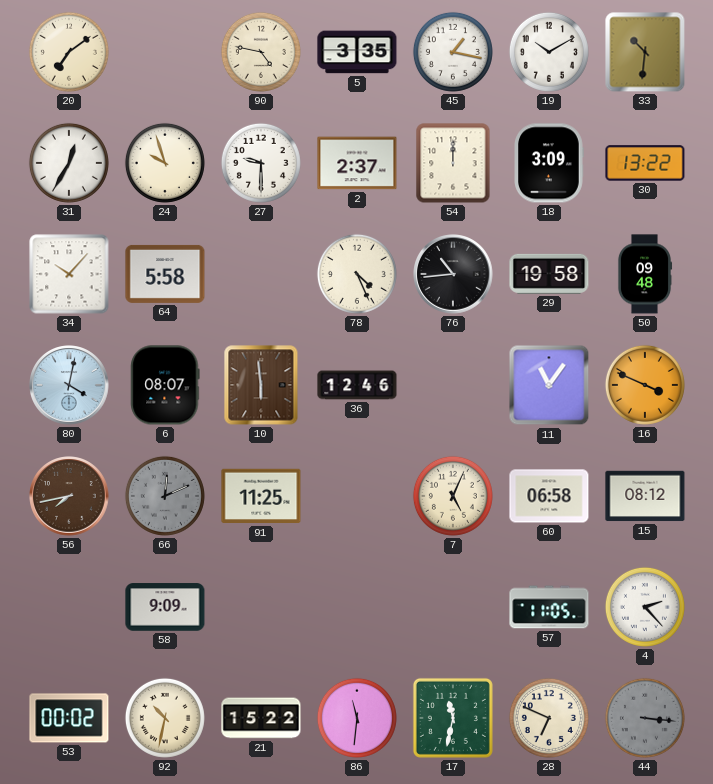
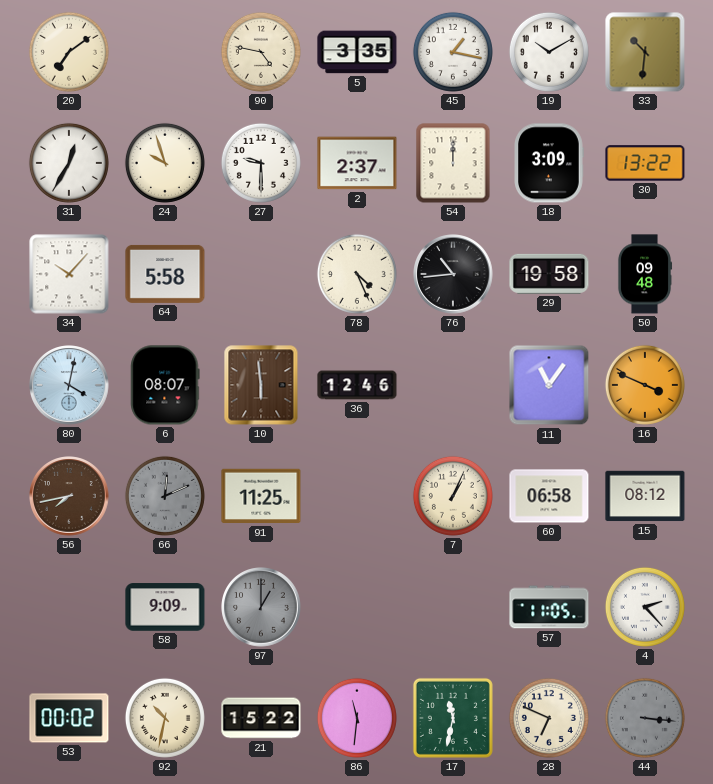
7: 5:04 -> 1:04 (453, 496)
97: none -> 1:00 (261, 607)
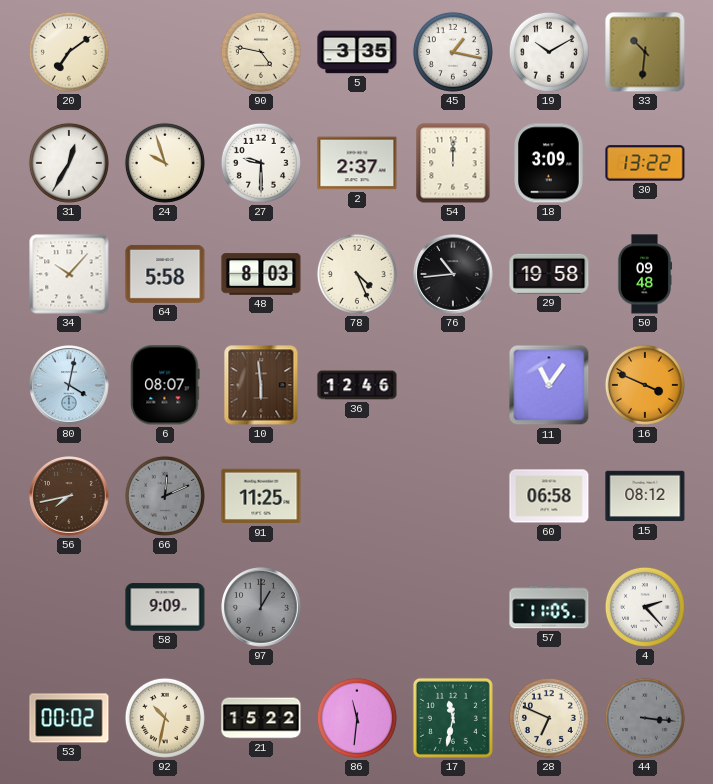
48: none -> 8:03 (261, 274)
7: 1:04 -> none (453, 496)
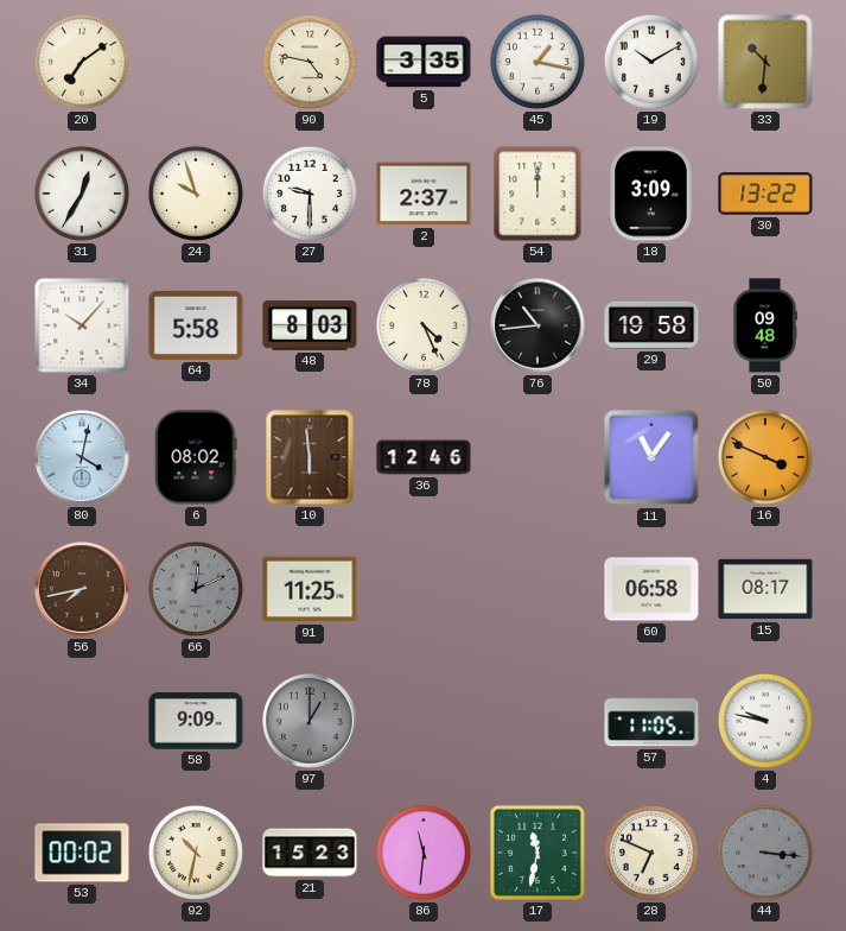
6: 08:07 -> 08:02 (196, 457)
15: 08:12 -> 08:17 (765, 589)
4: 2:23 -> 9:47 (765, 721)
21: 15:22 -> 15:23 (310, 853)
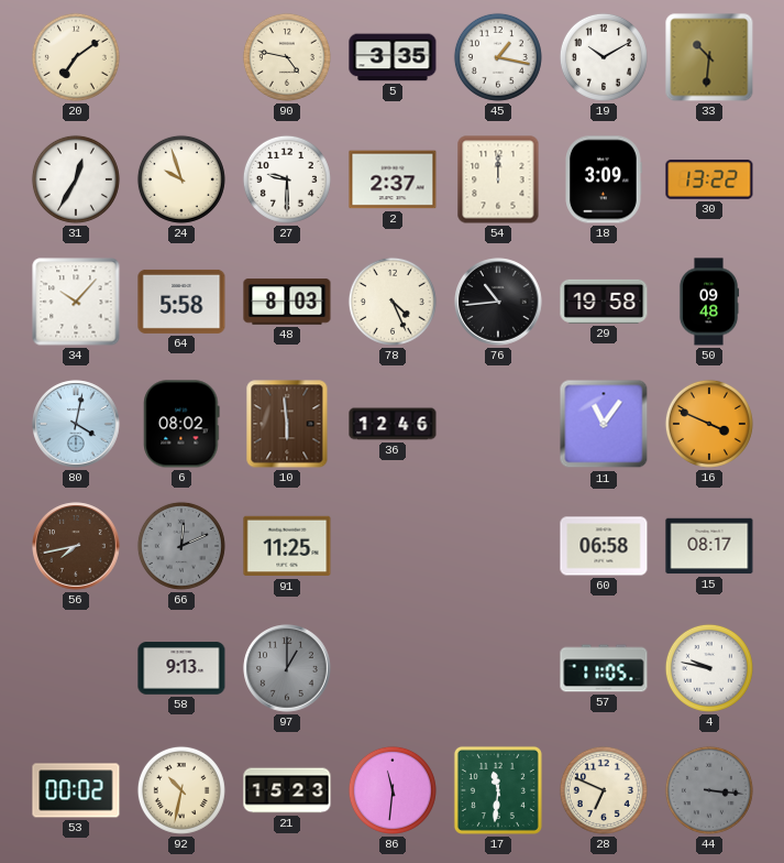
58: 9:09 -> 9:13 (181, 668)
17: 11:32 -> 11:31 (498, 790)
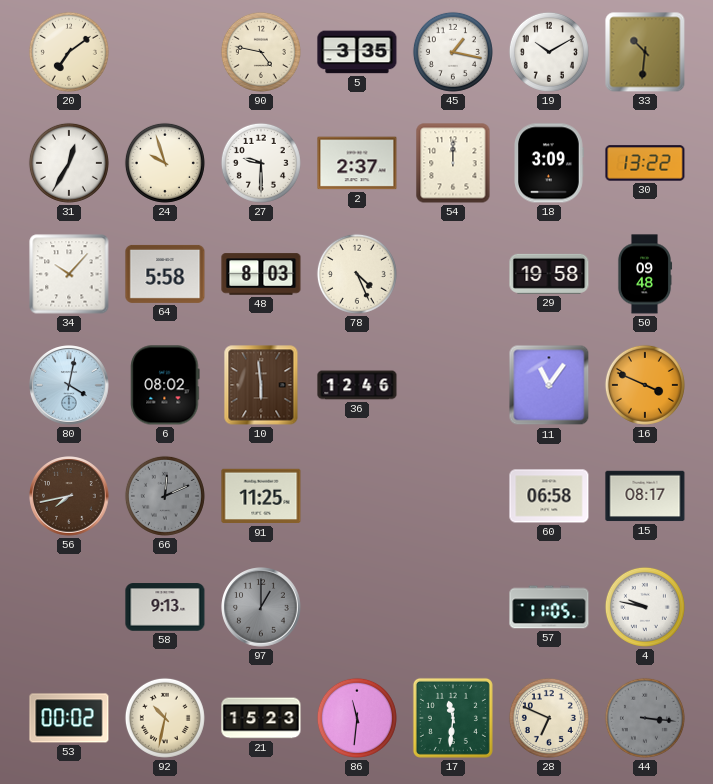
76: 10:44 -> none (498, 302)
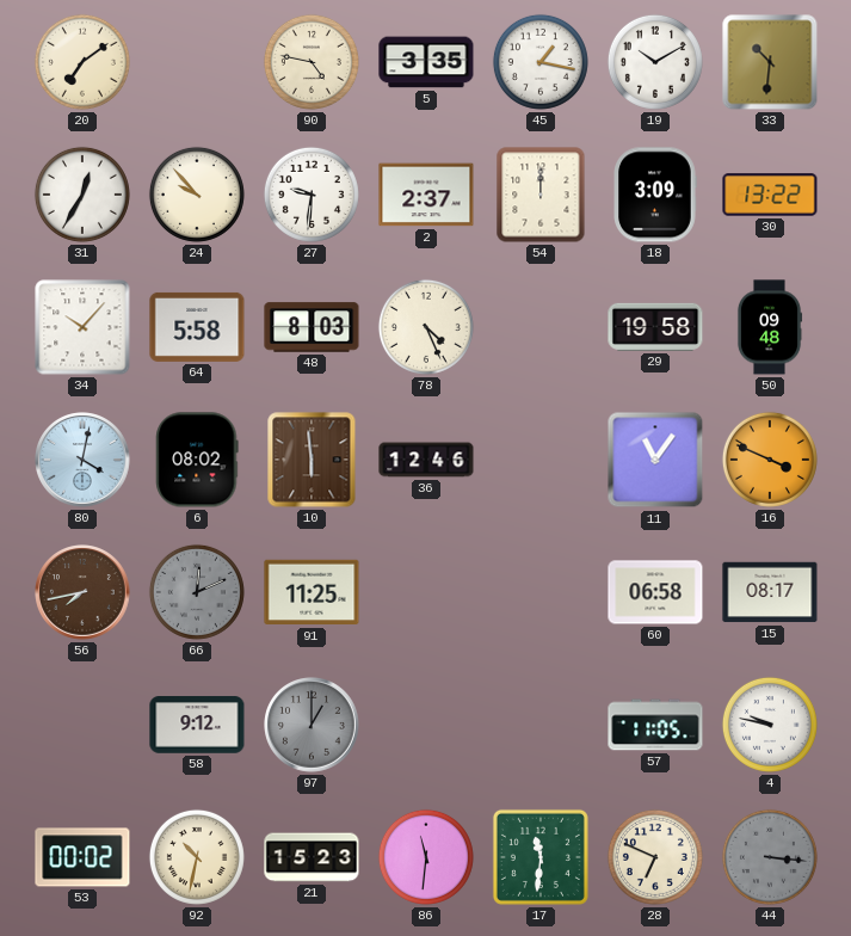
24: 9:57 -> 9:53 (197, 195)
27: 9:30 -> 9:31 (312, 195)
58: 9:13 -> 9:12 (197, 725)
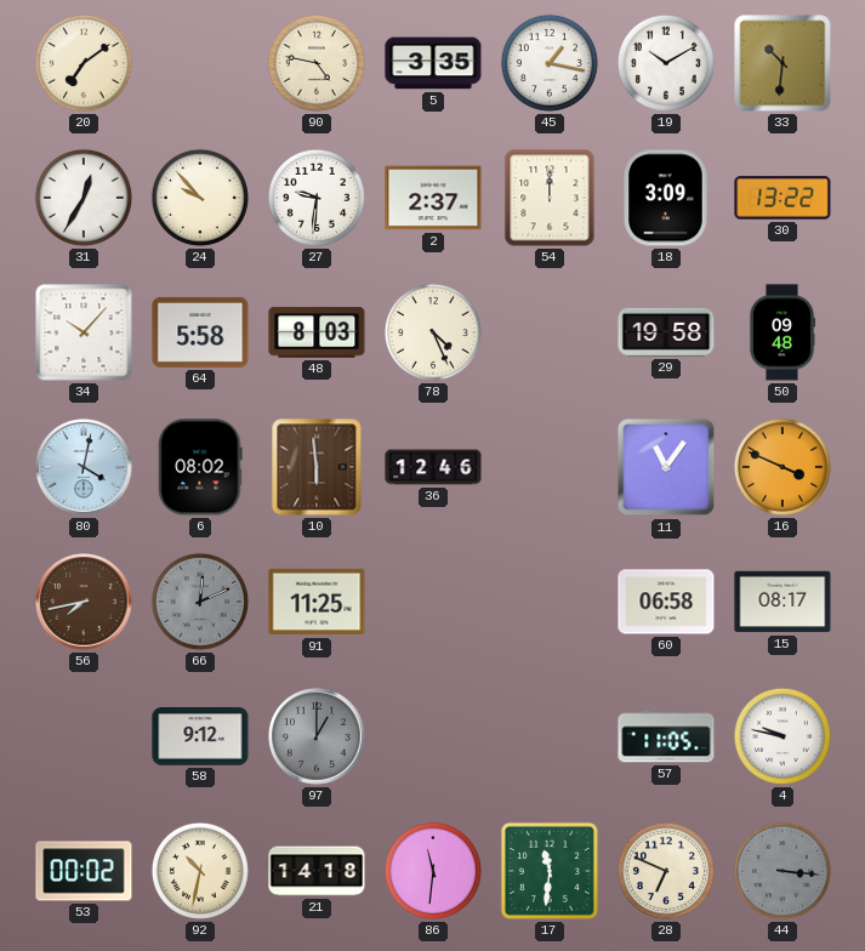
21: 15:23 -> 14:18 (317, 871)
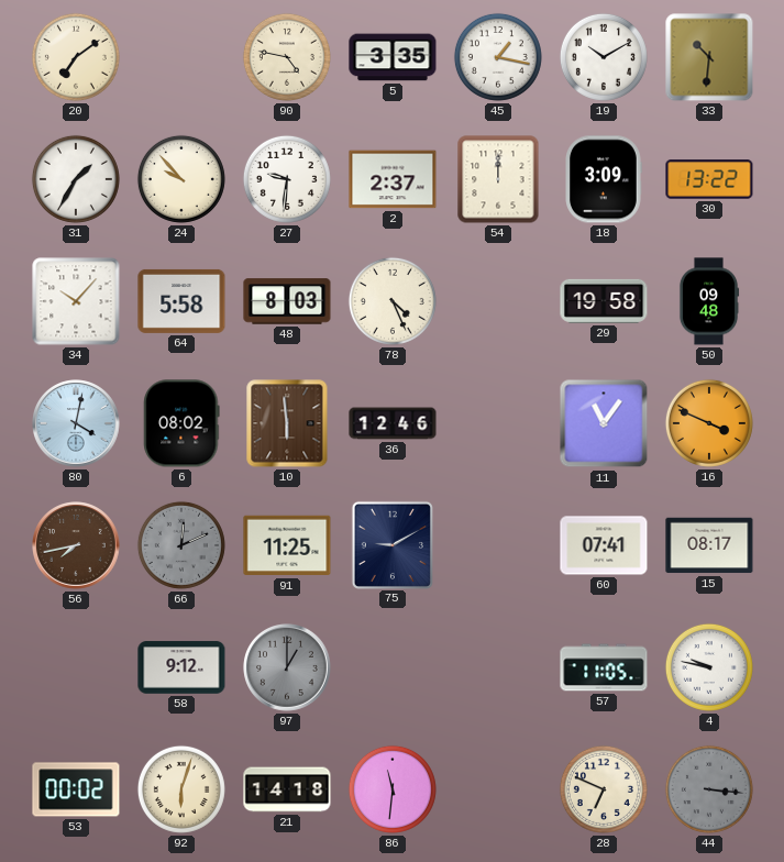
31: 12:35 -> 1:35 (76, 179)
75: none -> 9:10 (393, 544)
60: 06:58 -> 07:41 (604, 545)
92: 10:32 -> 6:03 (181, 789)
17: 11:31 -> none (550, 871)
